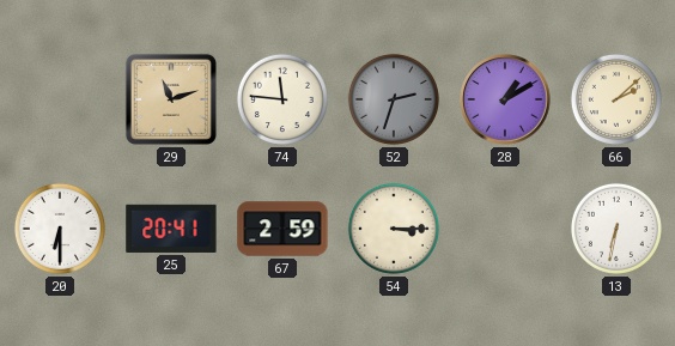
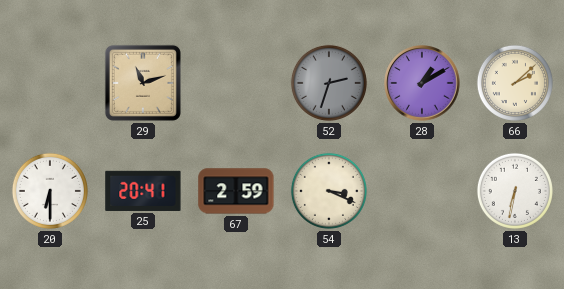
74: 11:46 -> none (282, 99)
54: 3:15 -> 3:19 (329, 191)
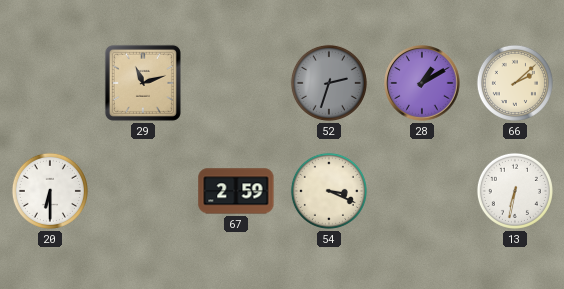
25: 20:41 -> none (143, 191)
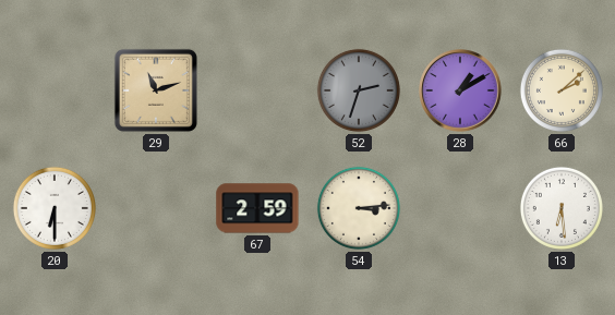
54: 3:19 -> 3:14 (359, 208)
13: 6:32 -> 6:29 (562, 208)
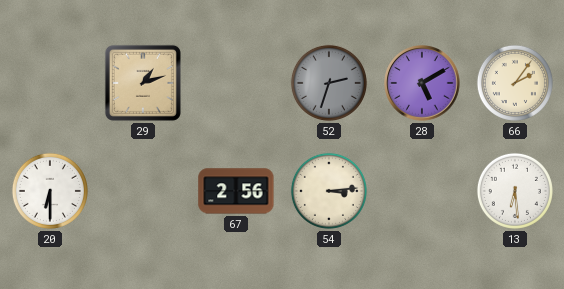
29: 11:12 -> 1:12 (143, 83)
28: 1:10 -> 5:10 (422, 83)
66: 2:08 -> 2:06 (515, 83)
67: 2:59 -> 2:56 (236, 191)
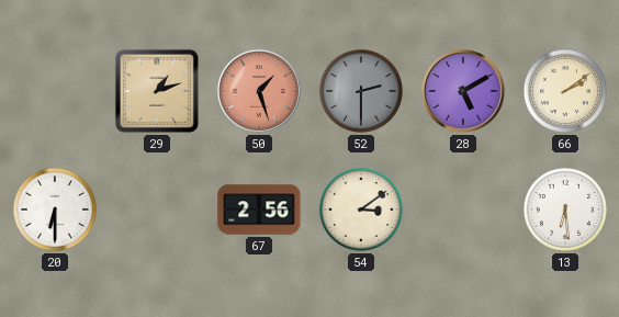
50: none -> 1:27 (259, 91)
52: 2:33 -> 2:30 (361, 91)
66: 2:06 -> 2:09 (565, 91)
54: 3:14 -> 3:09 (361, 210)
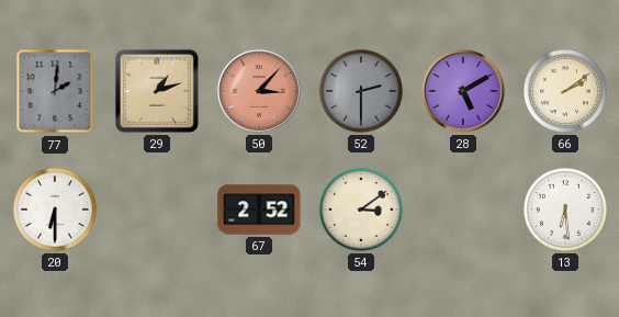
77: none -> 2:01 (55, 91)
50: 1:27 -> 3:07 (259, 91)
67: 2:56 -> 2:52 (259, 210)
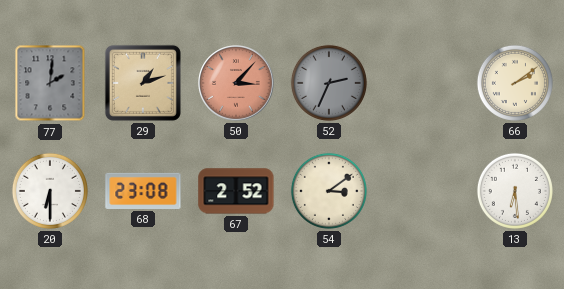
52: 2:30 -> 2:34 (329, 83)
28: 5:10 -> none (463, 91)
68: none -> 23:08 (143, 191)
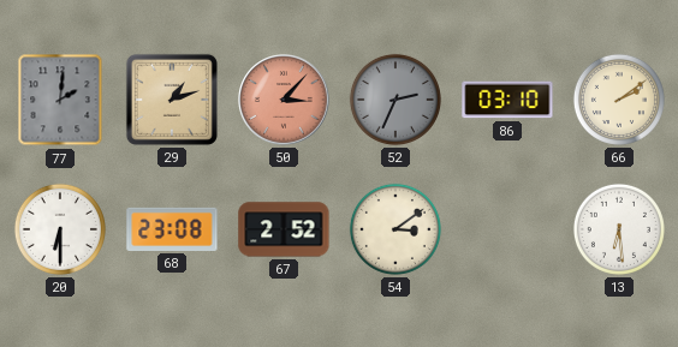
86: none -> 03:10 (507, 100)
